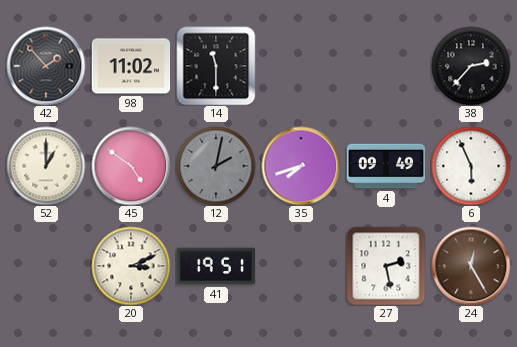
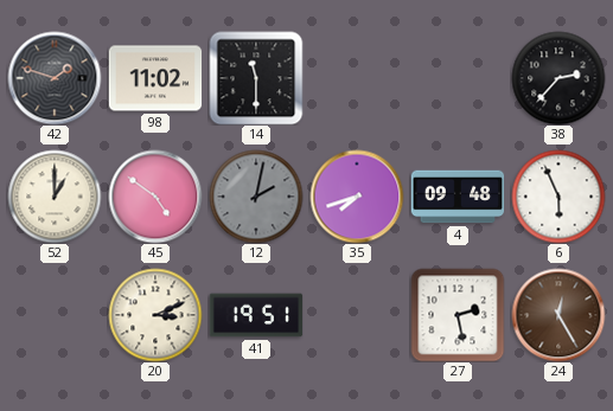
42: 1:53 -> 1:48 (55, 78)
4: 09:49 -> 09:48 (458, 197)
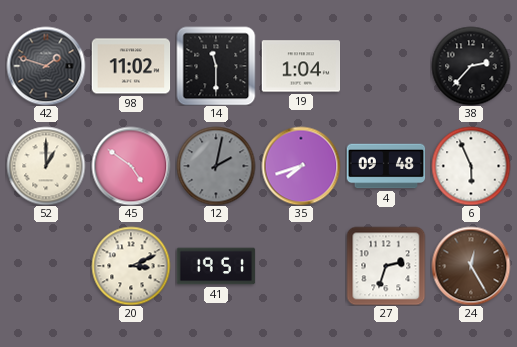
19: none -> 1:04 (301, 66)
27: 2:28 -> 2:33 (386, 266)
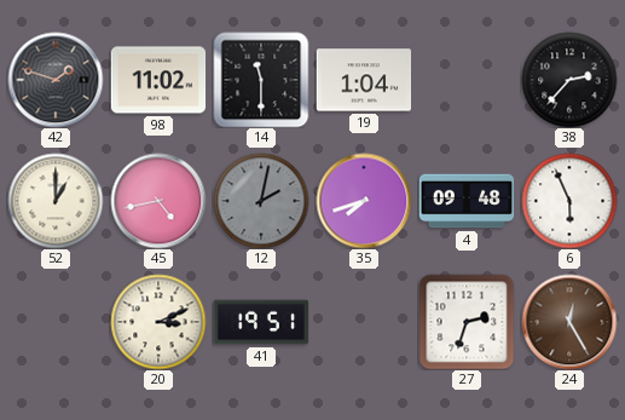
45: 4:51 -> 4:43 (158, 201)
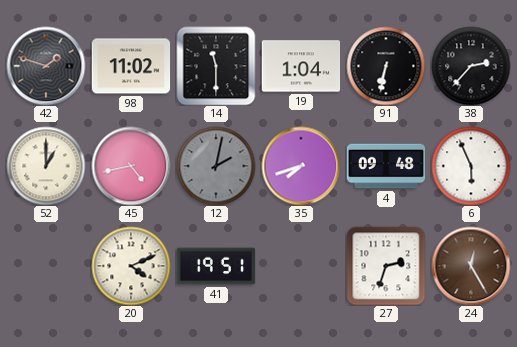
91: none -> 6:32 (386, 66)
20: 3:11 -> 4:11 (131, 266)
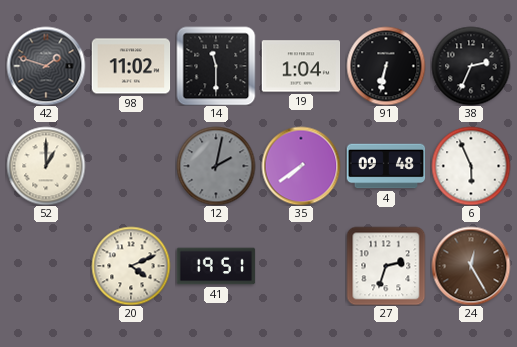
38: 2:37 -> 2:34 (471, 66)
45: 4:43 -> none (131, 166)
35: 7:42 -> 7:39 (301, 166)
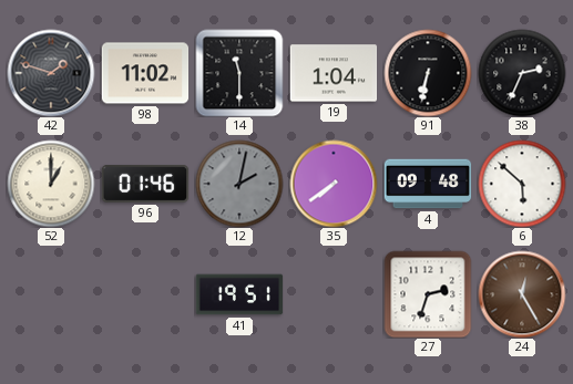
96: none -> 01:46 (145, 184)
6: 5:56 -> 5:52 (522, 184)
20: 4:11 -> none (131, 266)
